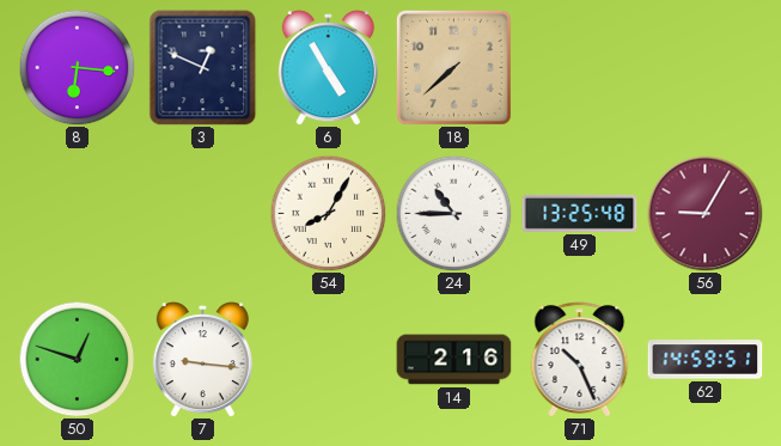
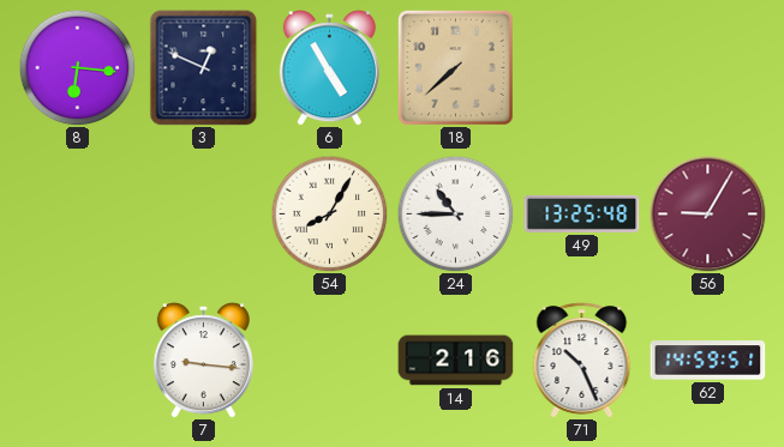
50: 12:48 -> none (77, 359)
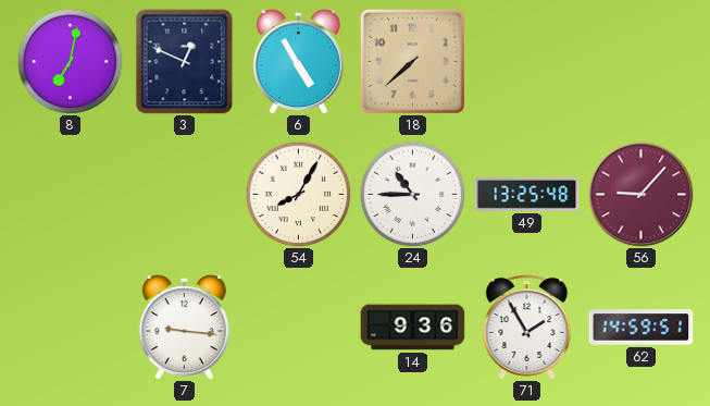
8: 6:16 -> 7:02 (70, 61)
56: 9:05 -> 9:07 (642, 195)
14: 2:16 -> 9:36 (413, 328)
71: 10:26 -> 1:55 (527, 328)
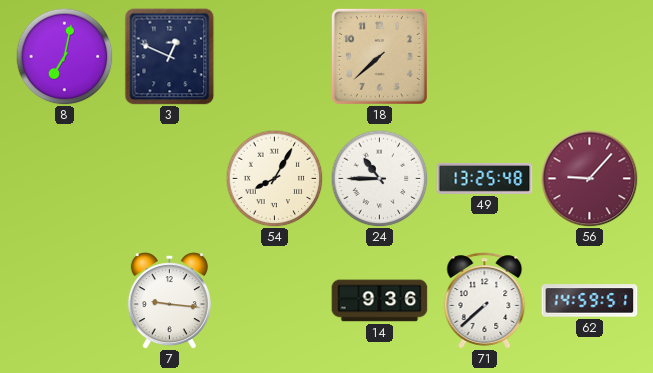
6: 4:55 -> none (298, 62)
71: 1:55 -> 7:38 (485, 301)
